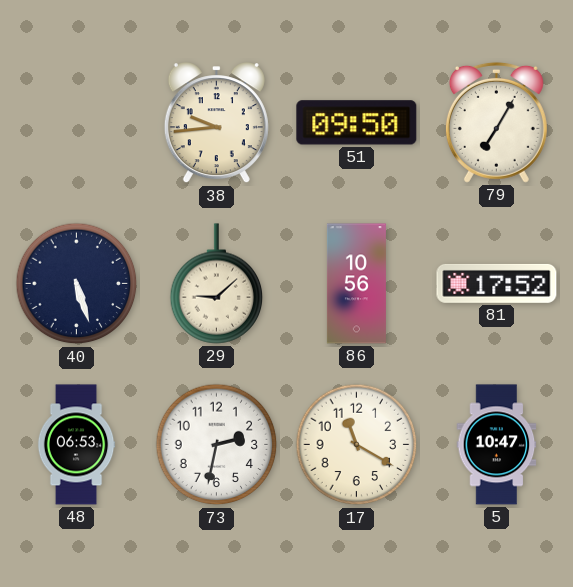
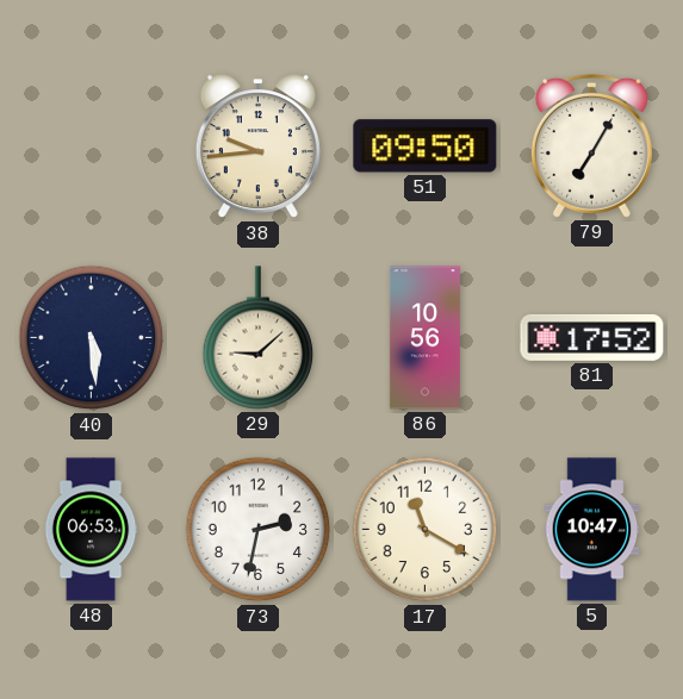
40: 5:27 -> 5:29 (92, 338)
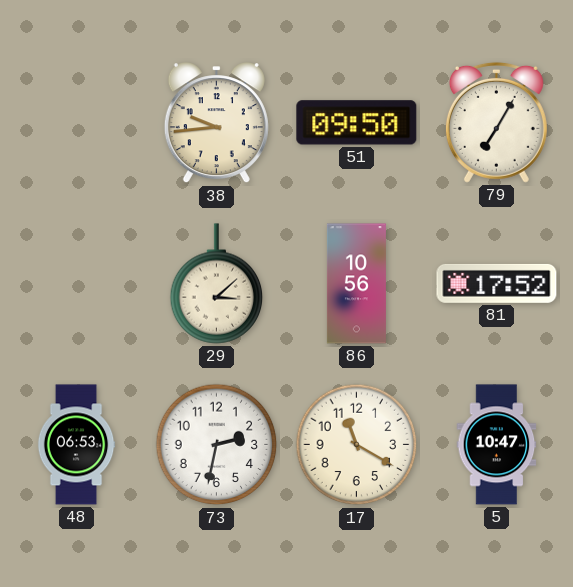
40: 5:29 -> none (92, 338)
29: 9:08 -> 3:08 (217, 284)
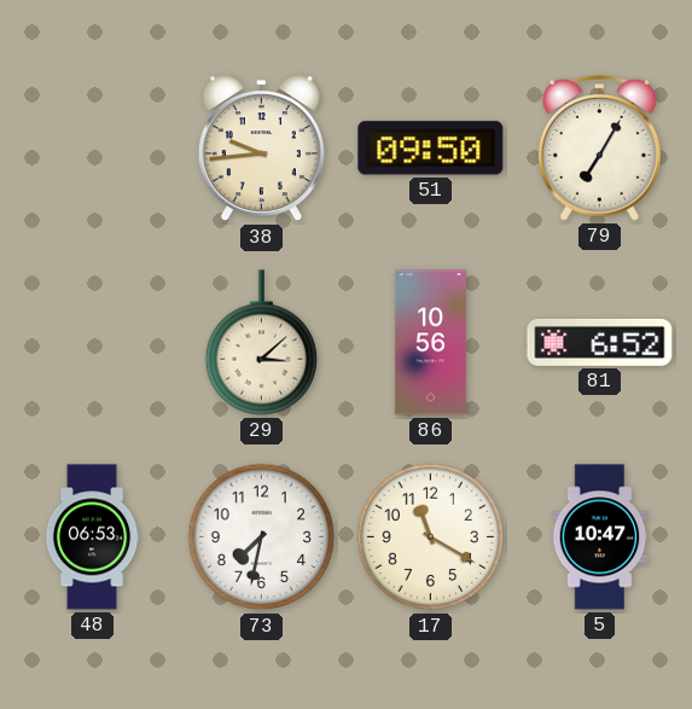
81: 17:52 -> 6:52 (600, 342)
73: 2:32 -> 7:32 (262, 537)
